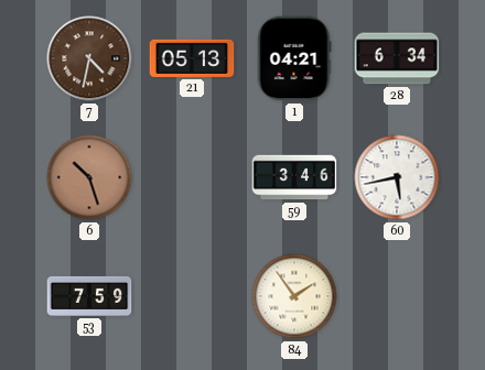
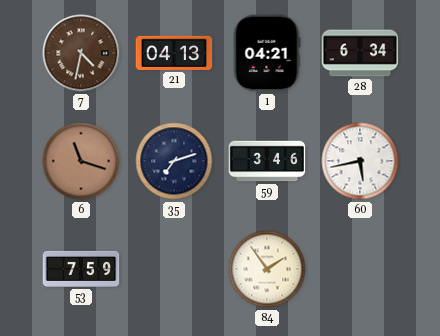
21: 05:13 -> 04:13 (174, 53)
6: 10:27 -> 11:18 (81, 161)
35: none -> 7:12 (174, 161)
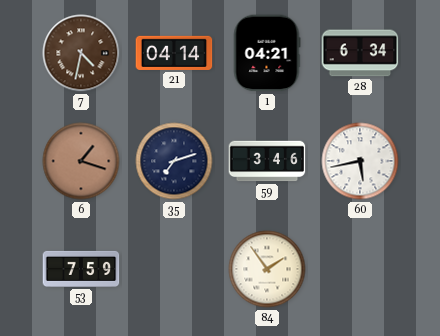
21: 04:13 -> 04:14 (174, 53)
6: 11:18 -> 1:18 (81, 161)
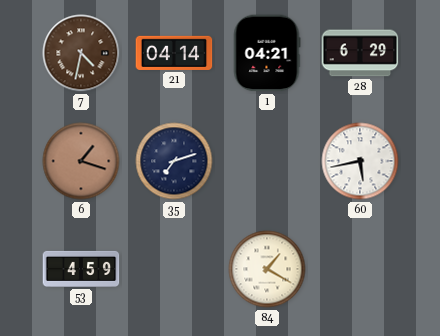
28: 6:34 -> 6:29 (360, 53)
59: 3:46 -> none (267, 161)
53: 7:59 -> 4:59 (81, 269)
84: 1:54 -> 1:20 (267, 269)
